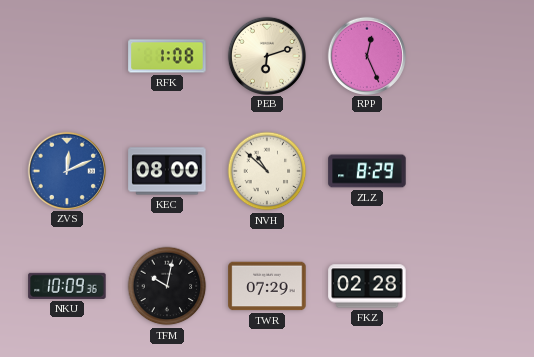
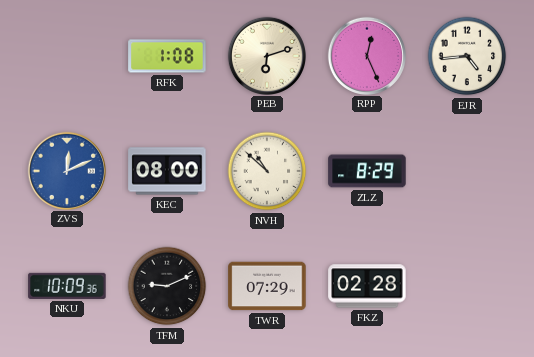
EJR: none -> 4:44 (467, 56)
TFM: 10:02 -> 9:11 (167, 286)
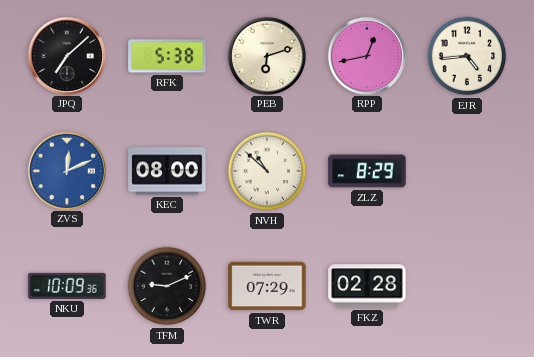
JPQ: none -> 7:08 (66, 55)
RFK: 1:08 -> 5:38 (167, 56)
RPP: 12:26 -> 12:43 (366, 55)
